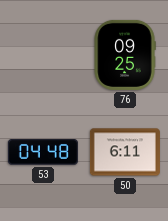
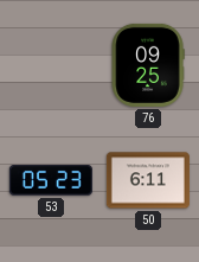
53: 04:48 -> 05:23 (51, 180)
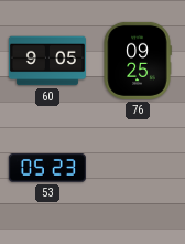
60: none -> 9:05 (47, 61)
50: 6:11 -> none (148, 180)
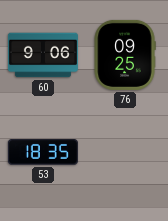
60: 9:05 -> 9:06 (43, 55)
53: 05:23 -> 18:35 (43, 152)
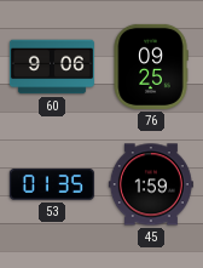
53: 18:35 -> 01:35 (52, 184)
45: none -> 1:59 (151, 184)
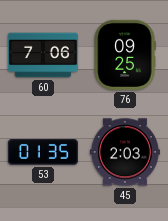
60: 9:06 -> 7:06 (43, 55)
45: 1:59 -> 2:03 (125, 152)
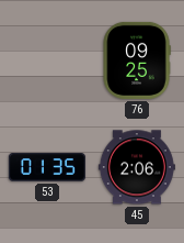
60: 7:06 -> none (43, 55)
45: 2:03 -> 2:06 (137, 167)
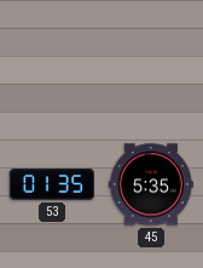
76: 09:25 -> none (137, 60)
45: 2:06 -> 5:35 (151, 184)
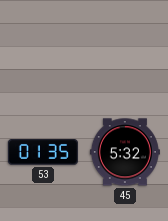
45: 5:35 -> 5:32 (125, 152)
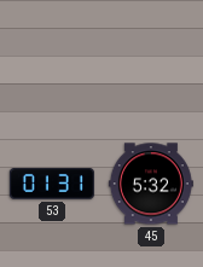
53: 01:35 -> 01:31 (52, 184)
